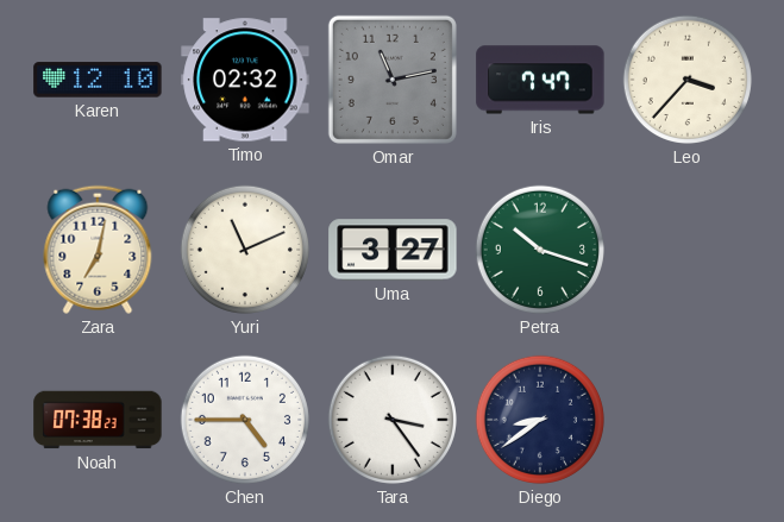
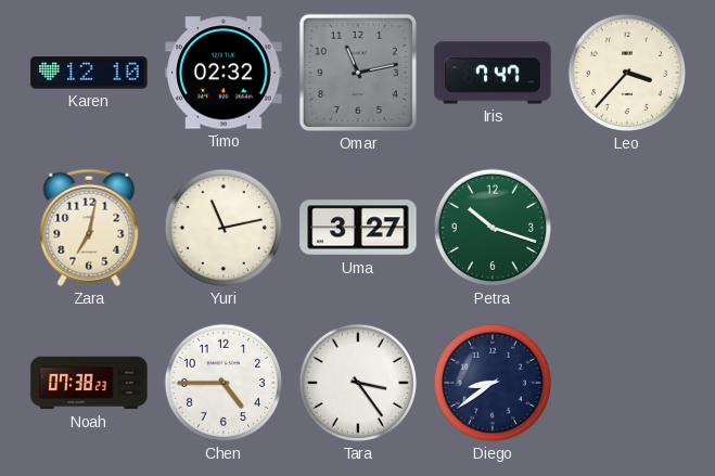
Yuri: 11:11 -> 11:13 (224, 228)
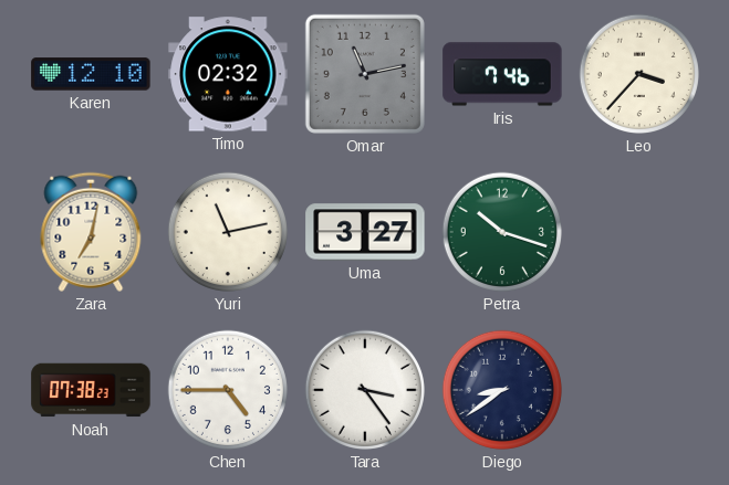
Iris: 7:47 -> 7:46 (502, 74)
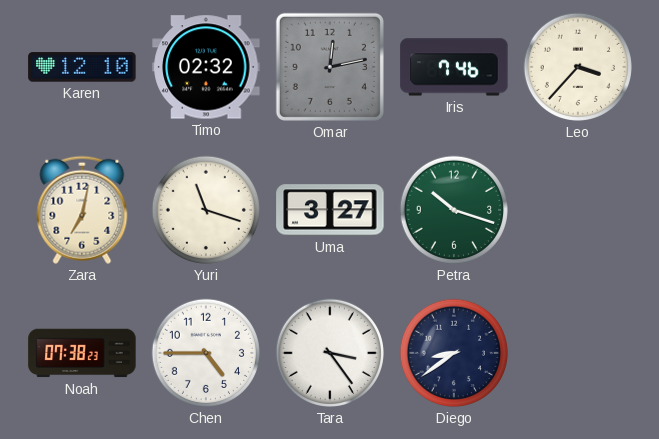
Omar: 11:13 -> 12:13 (330, 67)
Yuri: 11:13 -> 11:18 (206, 210)
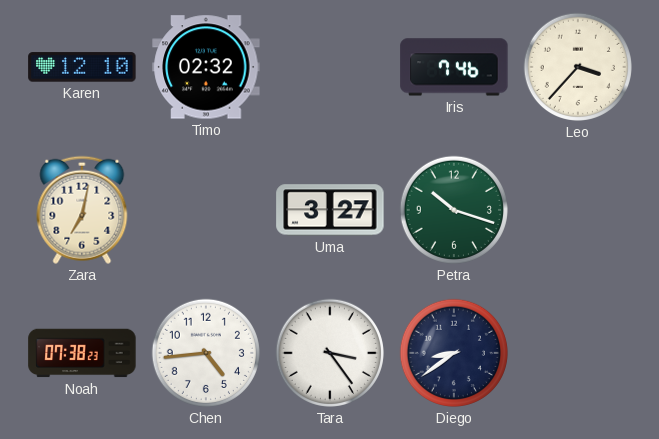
Omar: 12:13 -> none (330, 67)
Yuri: 11:18 -> none (206, 210)
Chen: 4:45 -> 4:44 (206, 353)
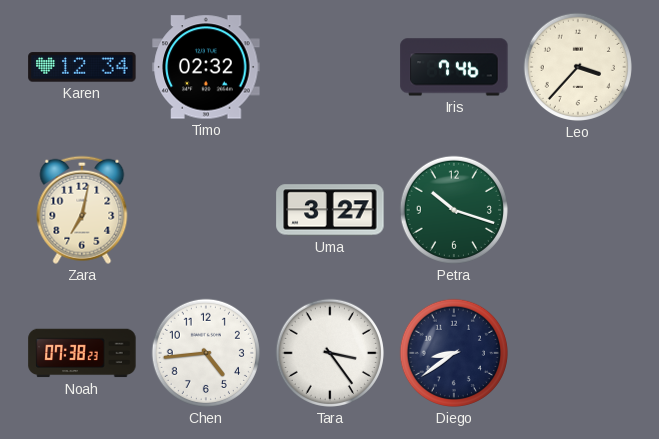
Karen: 12:10 -> 12:34 (82, 67)
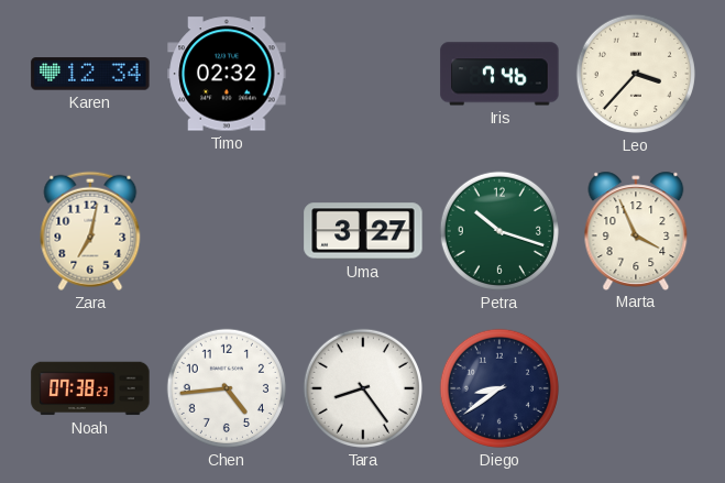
Marta: none -> 3:56 (636, 230)
Tara: 3:24 -> 8:24 (363, 388)
